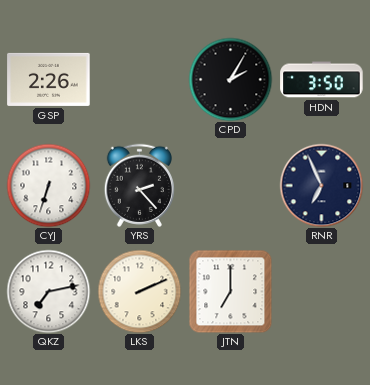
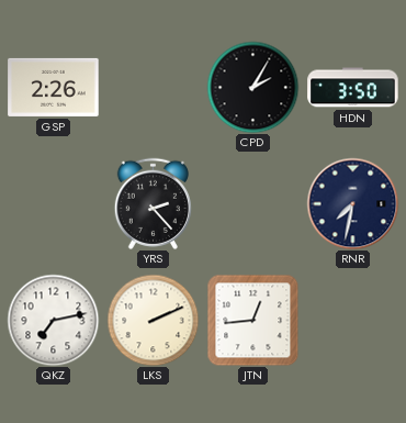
CYJ: 6:33 -> none (48, 185)
RNR: 6:56 -> 7:32 (352, 203)
JTN: 7:00 -> 12:44 (252, 320)
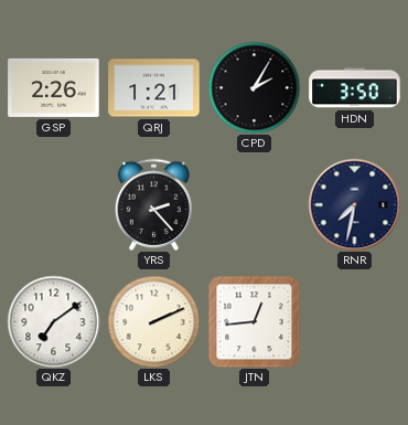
QRJ: none -> 1:21 (154, 88)
QKZ: 7:13 -> 7:09 (53, 321)
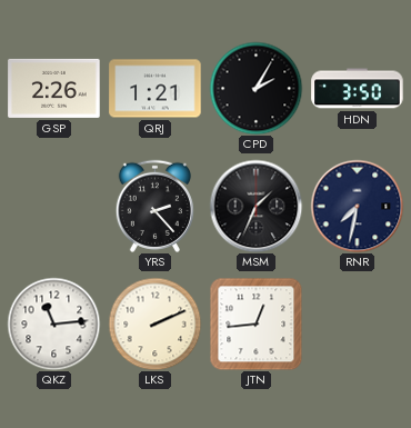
MSM: none -> 1:34 (255, 206)
QKZ: 7:09 -> 11:14 (53, 324)
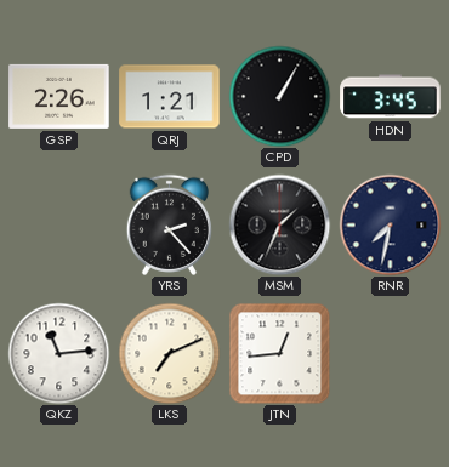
CPD: 2:05 -> 1:05 (279, 96)
HDN: 3:50 -> 3:45 (391, 97)
LKS: 2:11 -> 7:11 (169, 353)
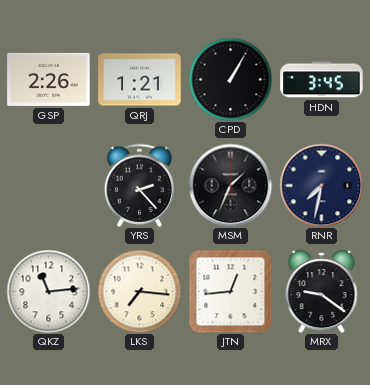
LKS: 7:11 -> 7:16 (139, 291)
MRX: none -> 9:21 (322, 292)
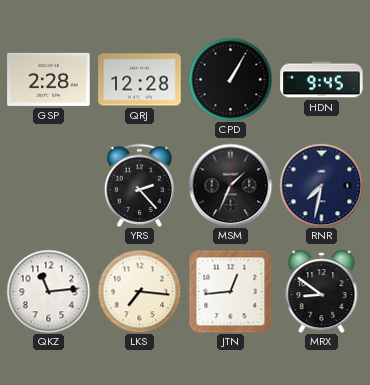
GSP: 2:26 -> 2:28 (49, 79)
QRJ: 1:21 -> 12:28 (140, 80)
HDN: 3:45 -> 9:45 (322, 80)
MRX: 9:21 -> 8:51 (322, 292)
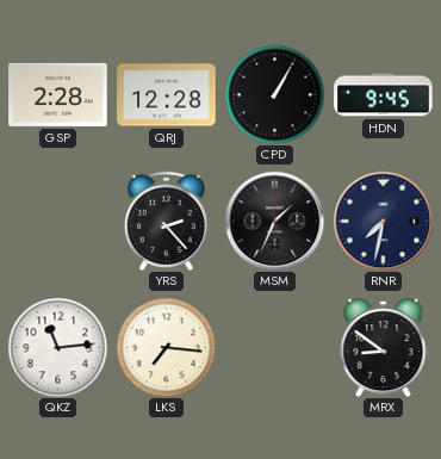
JTN: 12:44 -> none (230, 291)
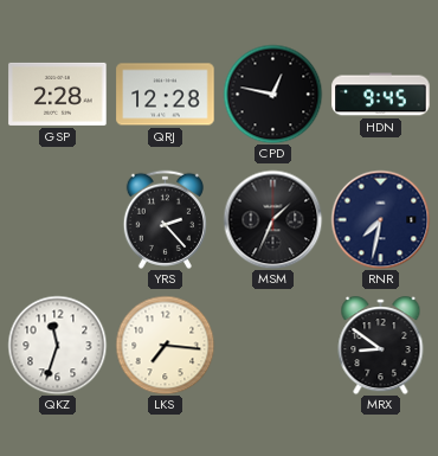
CPD: 1:05 -> 12:47 (272, 94)
QKZ: 11:14 -> 11:33 (57, 345)
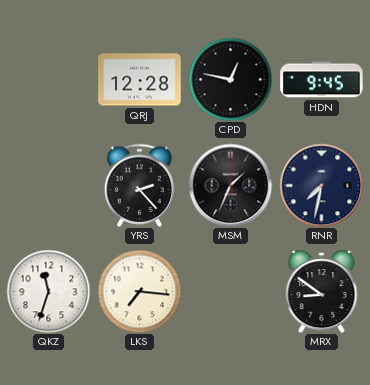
GSP: 2:28 -> none (58, 94)
